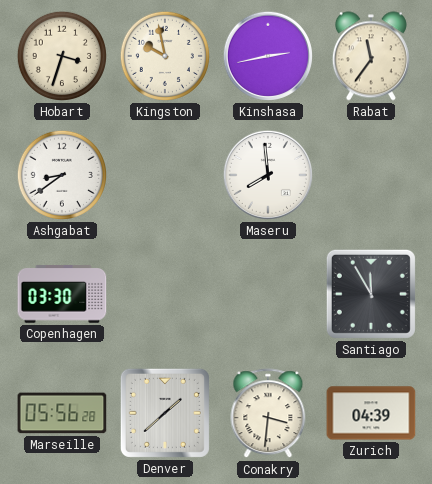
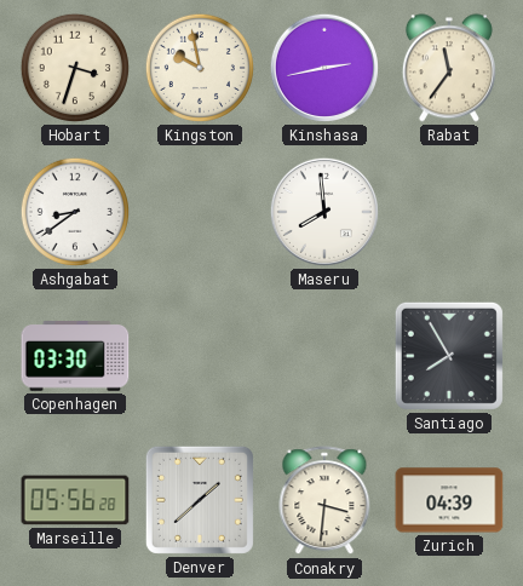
Santiago: 11:55 -> 7:55 (449, 356)
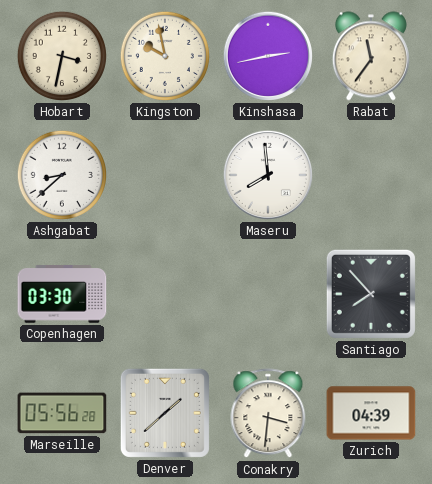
Hobart: 3:33 -> 3:32 (62, 56)
Ashgabat: 8:39 -> 8:38 (62, 175)
Santiago: 7:55 -> 7:53 (371, 294)
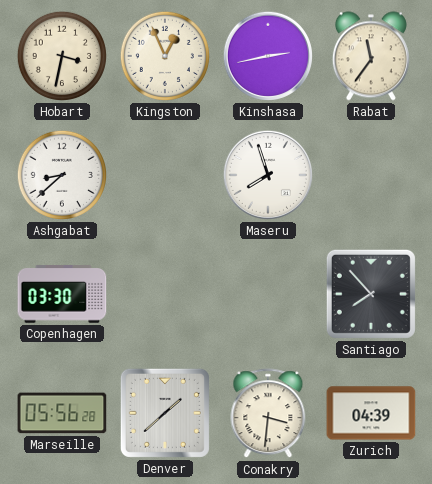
Kingston: 9:58 -> 12:56 (165, 56)
Maseru: 7:59 -> 7:57 (268, 175)
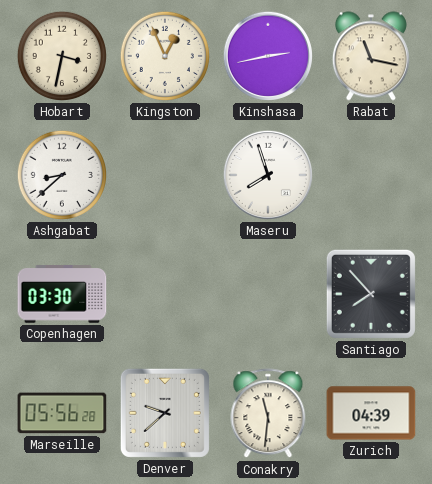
Rabat: 11:36 -> 11:17 (371, 56)
Denver: 1:38 -> 9:38 (165, 413)
Conakry: 3:31 -> 11:31 (268, 414)
